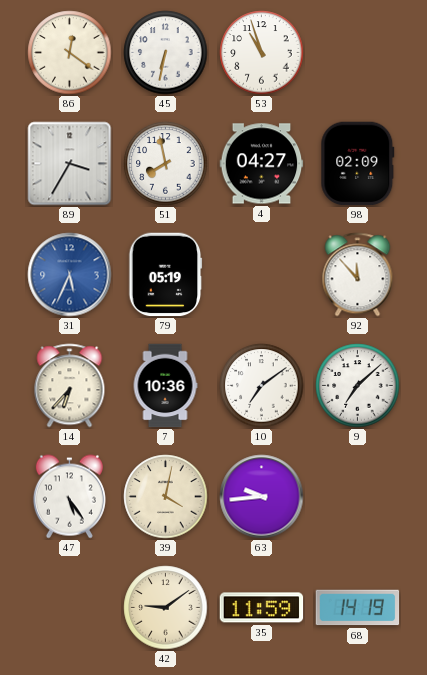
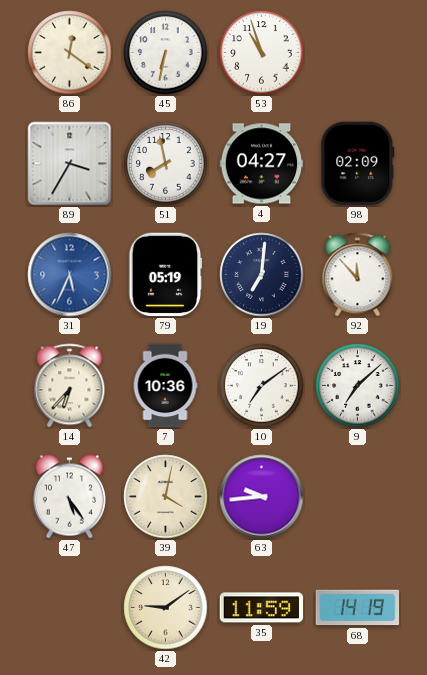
19: none -> 7:01 (262, 275)
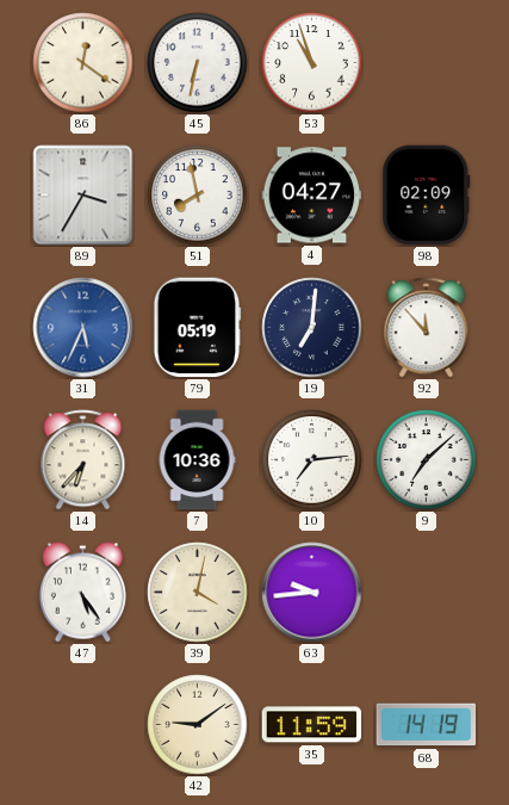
10: 7:09 -> 7:14 (312, 460)
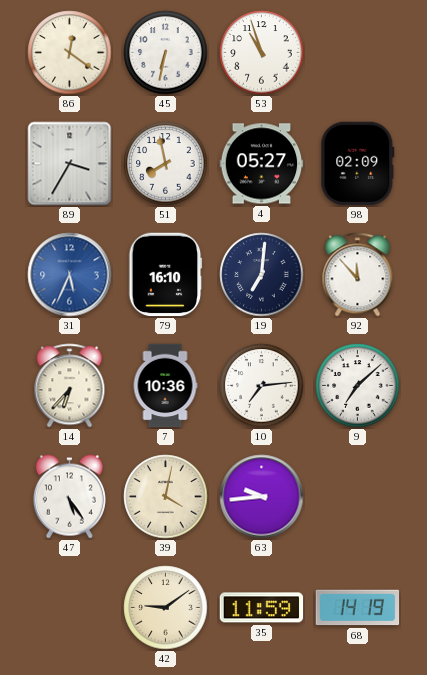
4: 04:27 -> 05:27 (262, 164)
79: 05:19 -> 16:10 (166, 275)
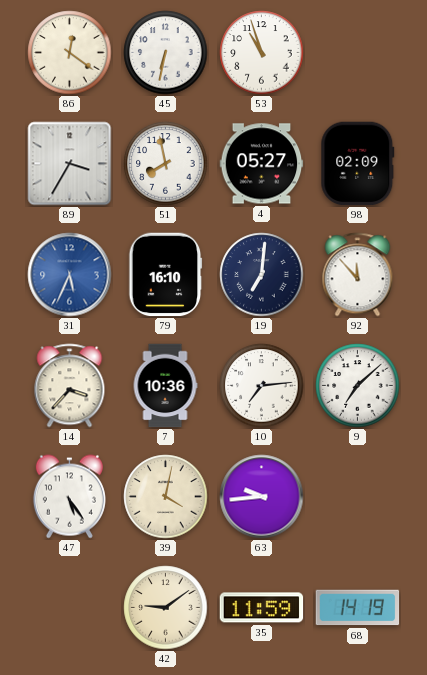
14: 6:37 -> 3:37 (70, 386)
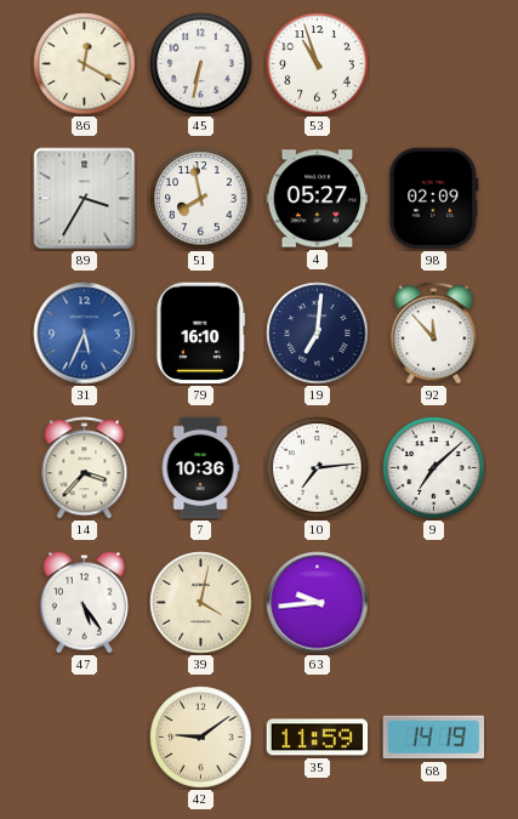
86: 12:21 -> 12:20 (85, 64)
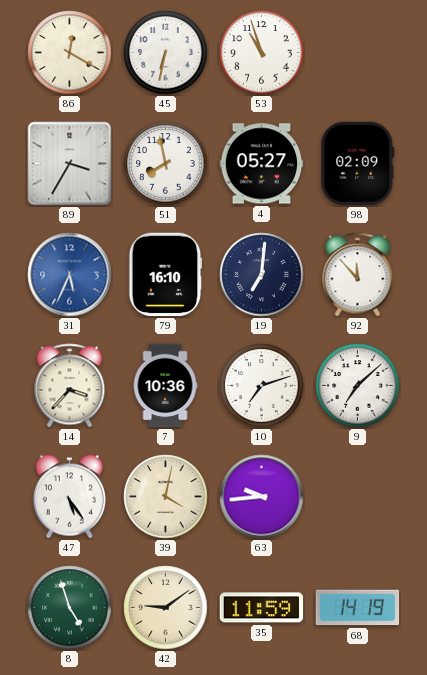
10: 7:14 -> 7:12 (262, 386)
8: none -> 4:57 (70, 608)
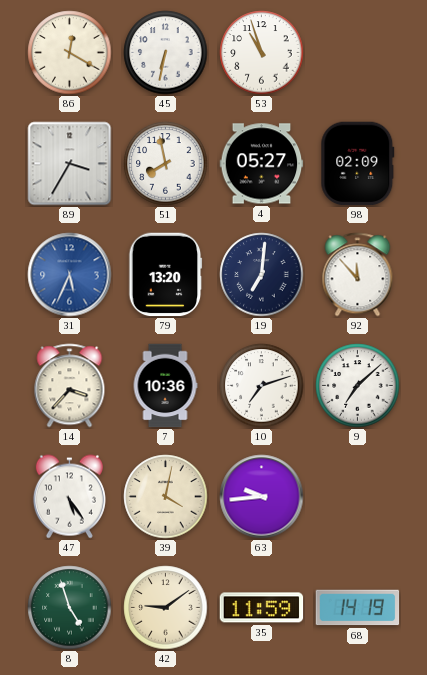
79: 16:10 -> 13:20 (166, 275)
